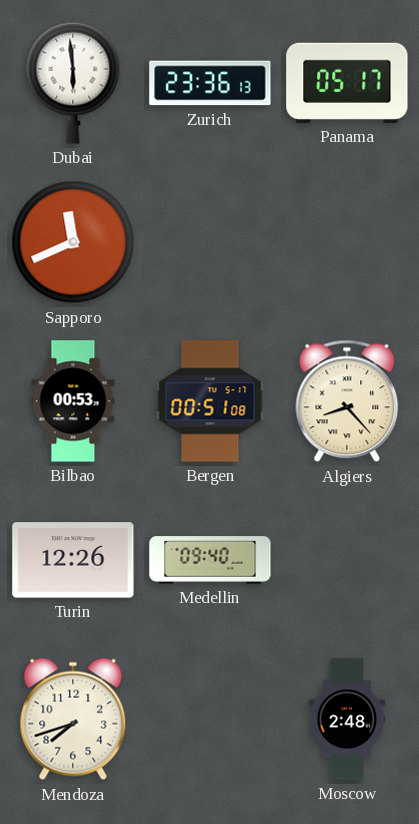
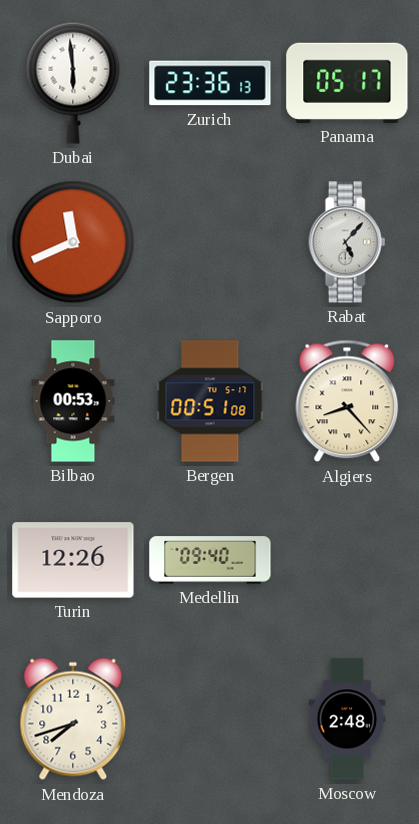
Rabat: none -> 5:07 (347, 242)
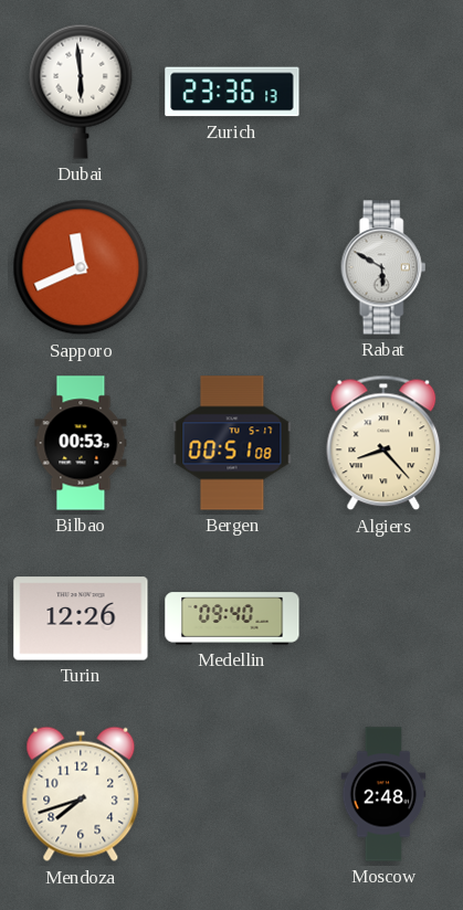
Panama: 05:17 -> none (347, 83)
Rabat: 5:07 -> 5:50 (383, 267)
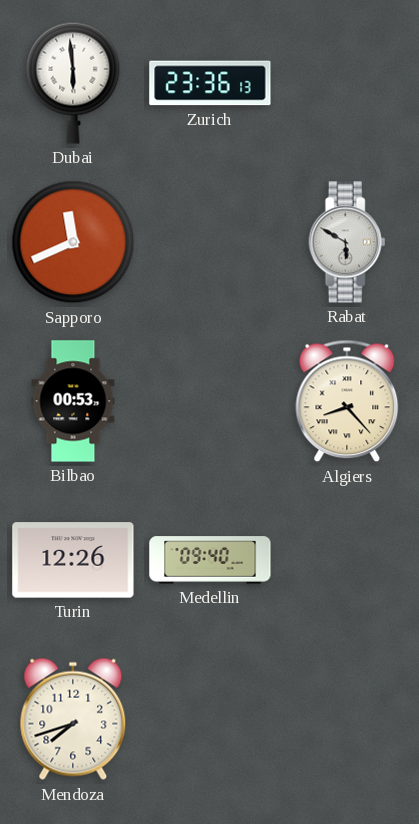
Bergen: 00:51 -> none (232, 443)
Moscow: 2:48 -> none (383, 794)
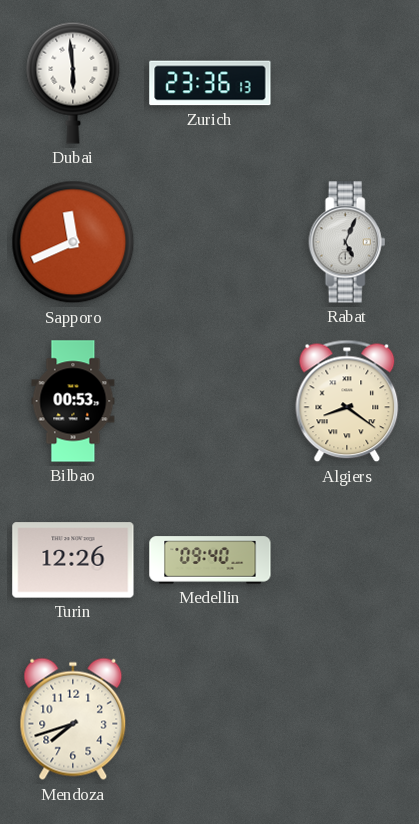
Rabat: 5:50 -> 5:04 (347, 242)
Algiers: 8:23 -> 8:21 (347, 401)
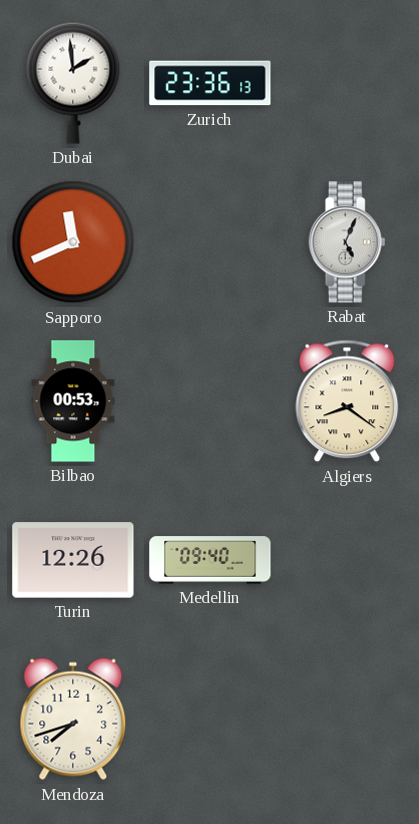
Dubai: 5:59 -> 1:59 (73, 83)
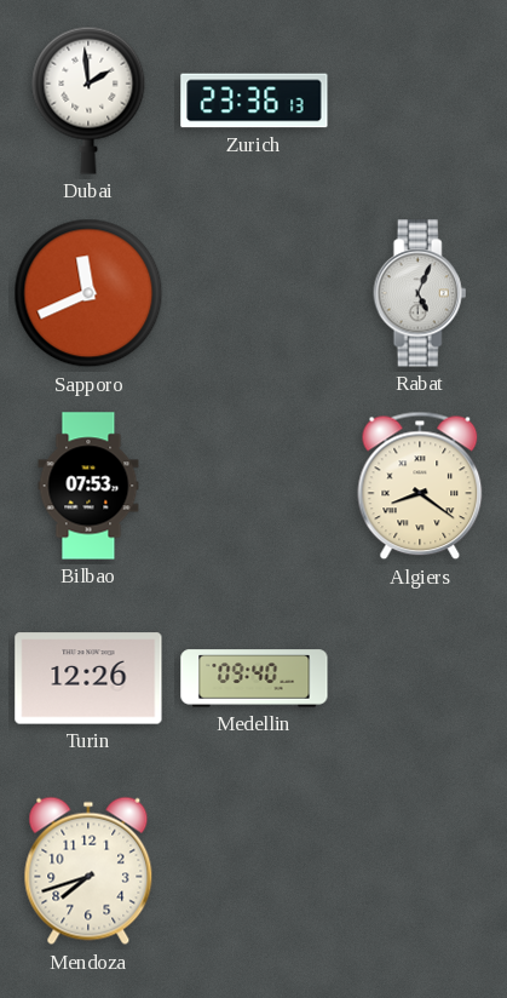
Bilbao: 00:53 -> 07:53 (88, 486)
